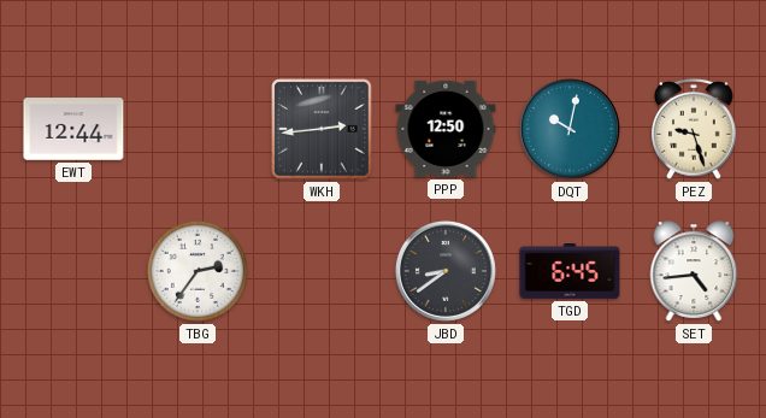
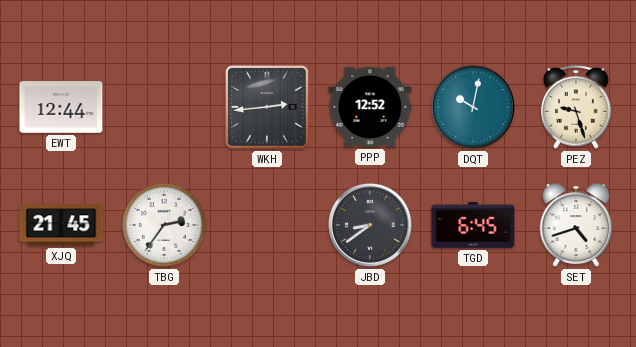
PPP: 12:50 -> 12:52 (370, 107)
XJQ: none -> 21:45 (61, 225)
SET: 4:44 -> 4:42 (576, 225)
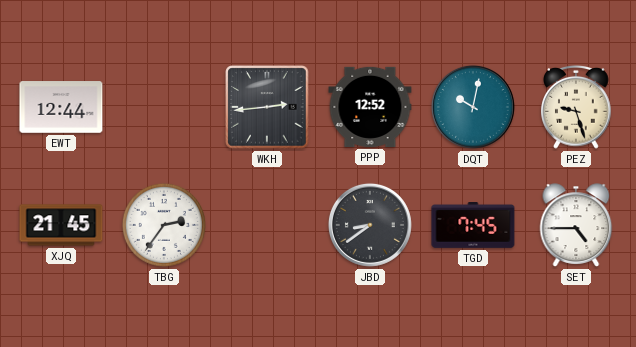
TGD: 6:45 -> 7:45 (473, 226)
SET: 4:42 -> 4:45 (576, 225)
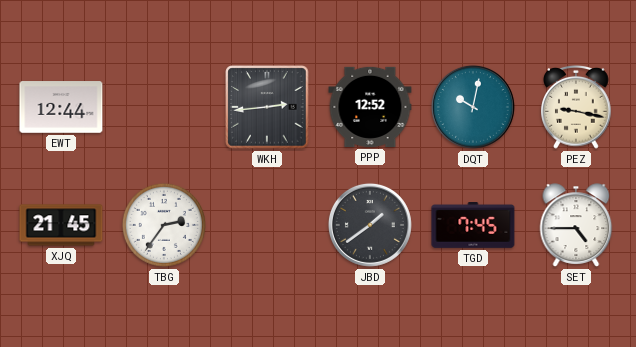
PEZ: 9:27 -> 9:17 (576, 108)
JBD: 8:39 -> 1:39 (370, 225)
